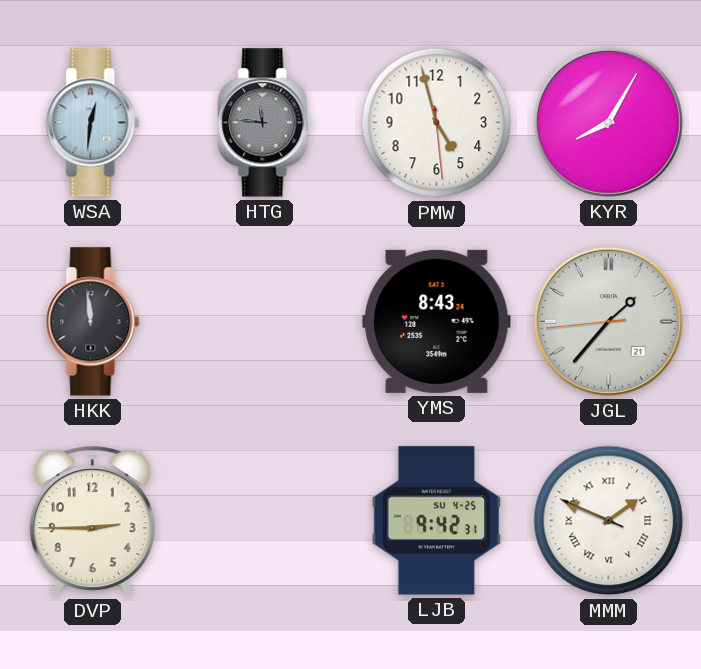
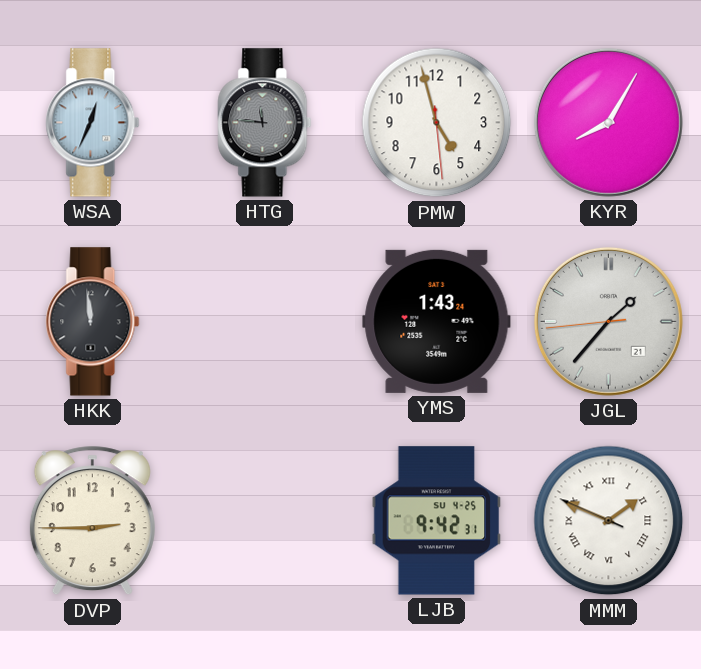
WSA: 12:31 -> 12:34 (93, 123)
YMS: 8:43 -> 1:43 (437, 321)
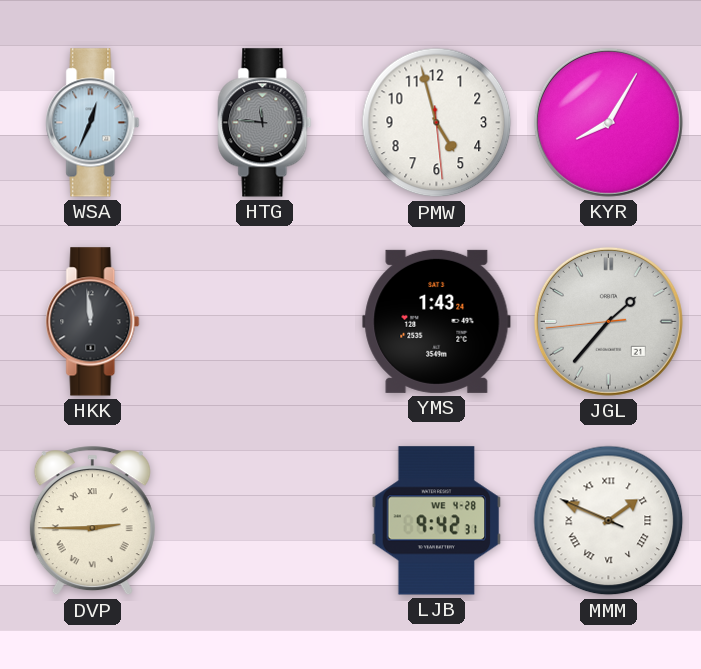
DVP numerals: Arabic -> Roman (92, 521)
LJB date: SU 4-25 -> WE 4-28 (437, 521)
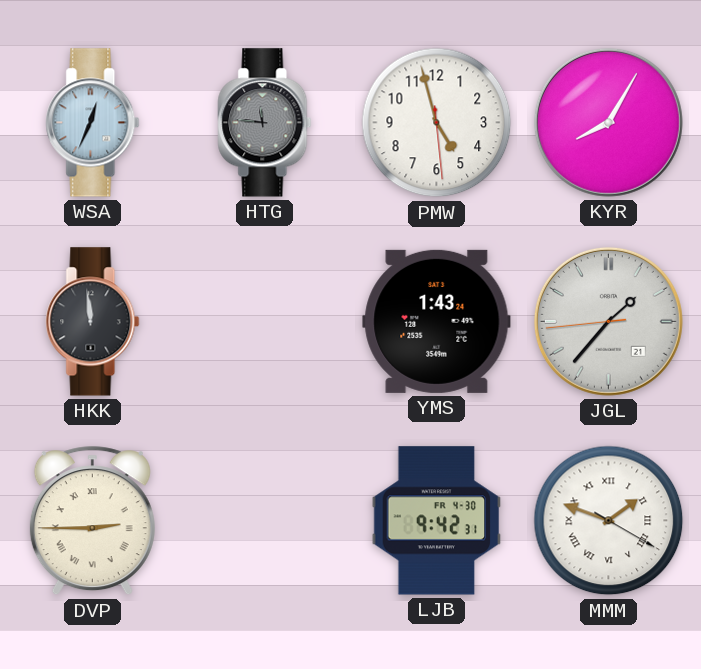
LJB date: WE 4-28 -> FR 4-30 (437, 521)
MMM: 1:48:49 -> 1:48:20 (609, 521)
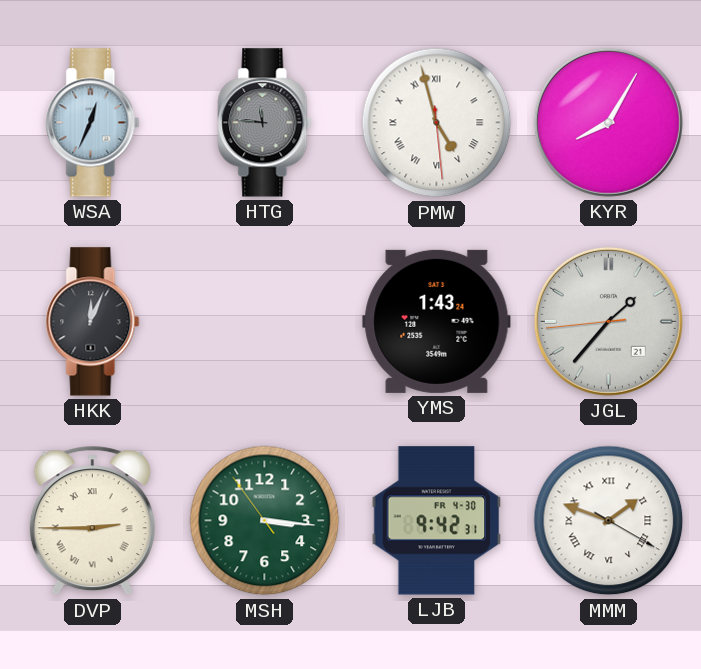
PMW numerals: Arabic -> Roman (437, 123)
HKK: 11:59 -> 12:04 (93, 322)
MSH: none -> 3:15 (265, 521)
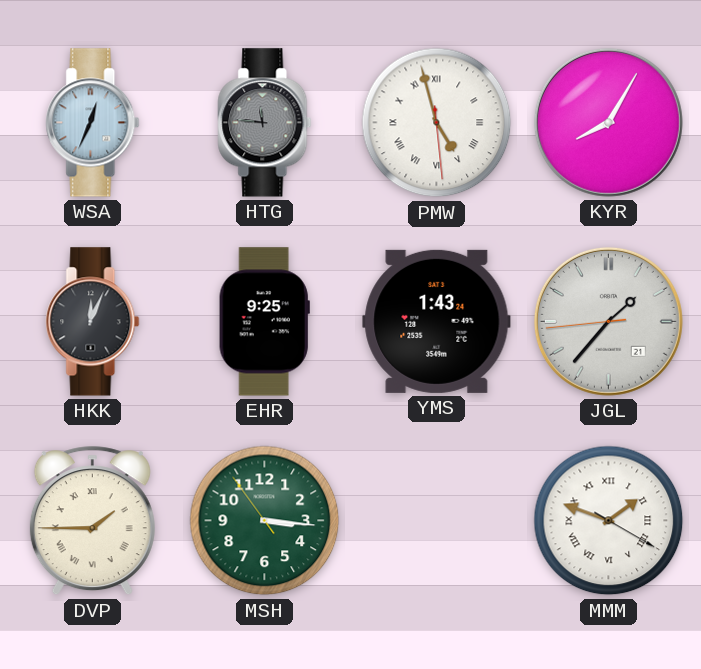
EHR: none -> 9:25 (264, 322)
DVP: 2:45 -> 1:45 (92, 521)
LJB: 9:42 -> none (437, 521)
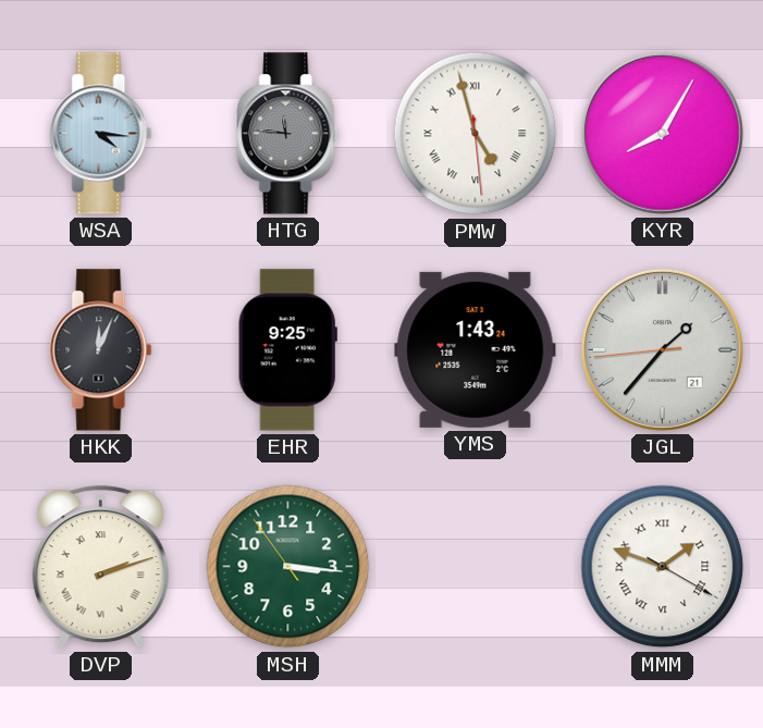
WSA: 12:34 -> 4:16 (101, 134)
DVP: 1:45 -> 2:12 (100, 567)
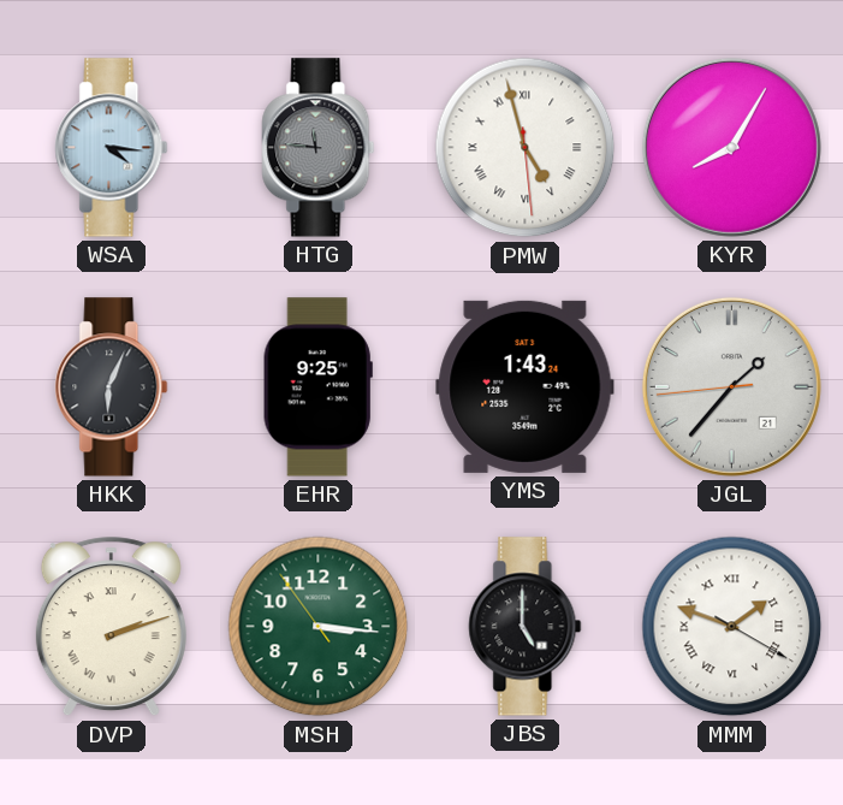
HKK: 12:04 -> 6:04 (112, 387)
JBS: none -> 5:00 (526, 627)
